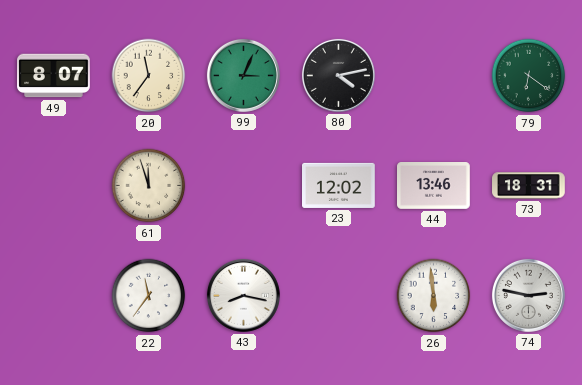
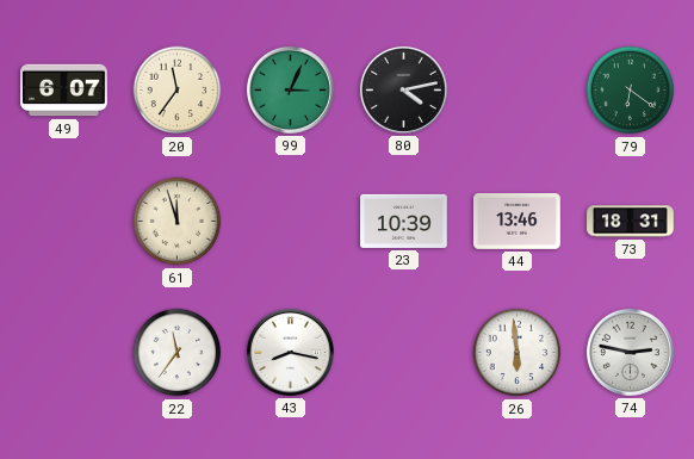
49: 8:07 -> 6:07 (64, 91)
23: 12:02 -> 10:39 (404, 221)
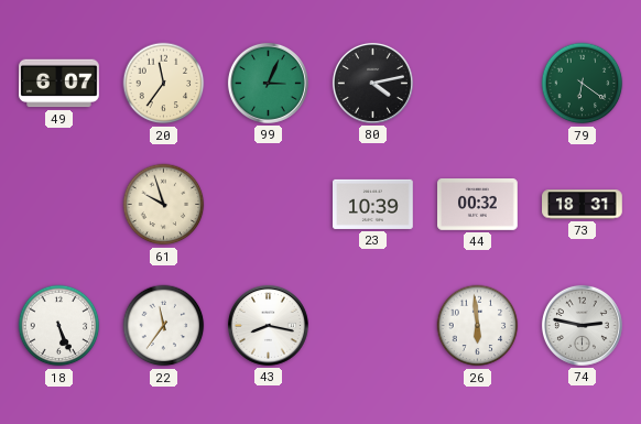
61: 11:57 -> 9:57 (164, 205)
44: 13:46 -> 00:32 (478, 205)
18: none -> 5:26 (59, 326)
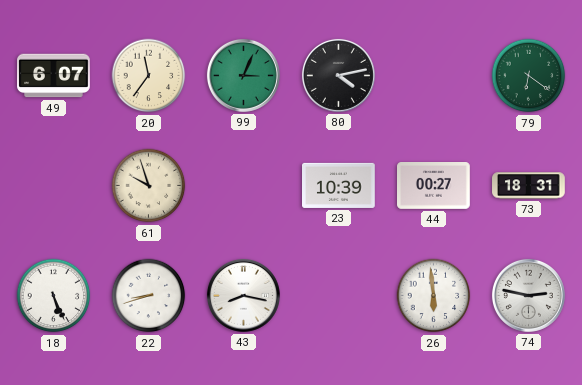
44: 00:32 -> 00:27 (434, 186)
22: 11:36 -> 8:42 (149, 296)
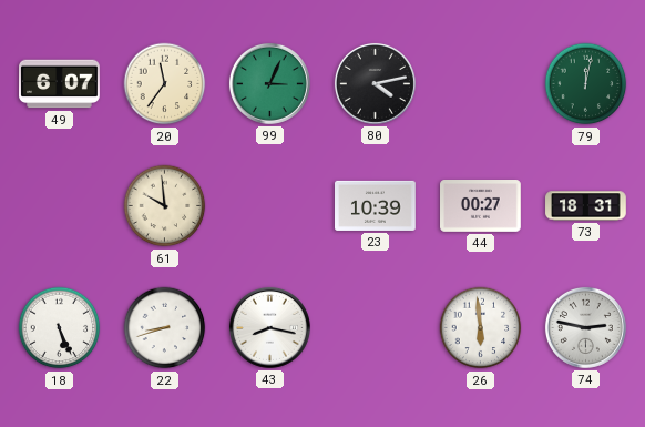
79: 6:21 -> 12:02 (586, 84)
61: 9:57 -> 9:59 (165, 206)
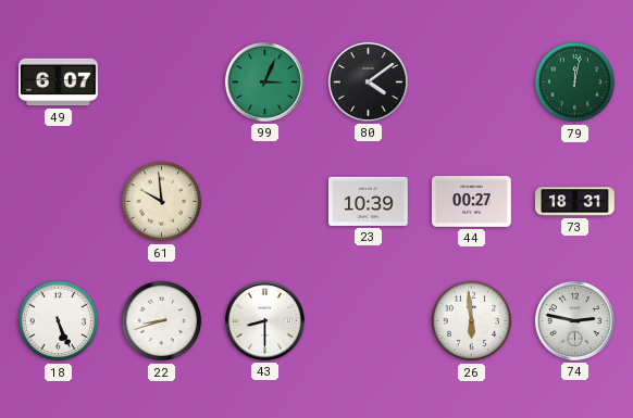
20: 11:36 -> none (165, 84)
80: 4:13 -> 4:09 (368, 81)
43: 8:17 -> 8:30 (264, 320)
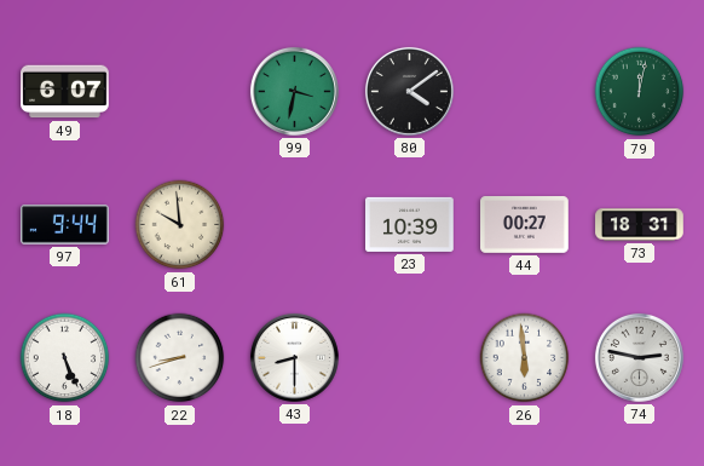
99: 3:04 -> 3:32 (294, 91)
97: none -> 9:44 (65, 225)
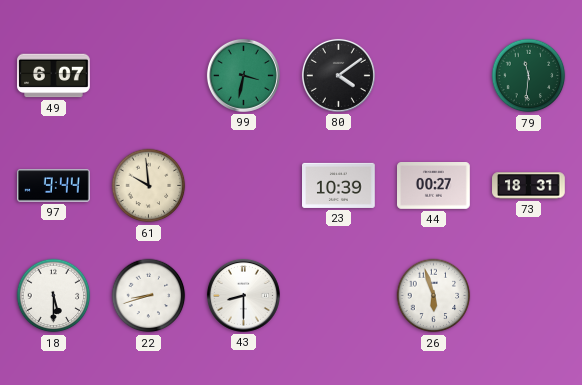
79: 12:02 -> 11:31 (529, 76)
18: 5:26 -> 5:30 (54, 296)
26: 5:59 -> 5:57 (434, 296)
74: 2:47 -> none (639, 357)
